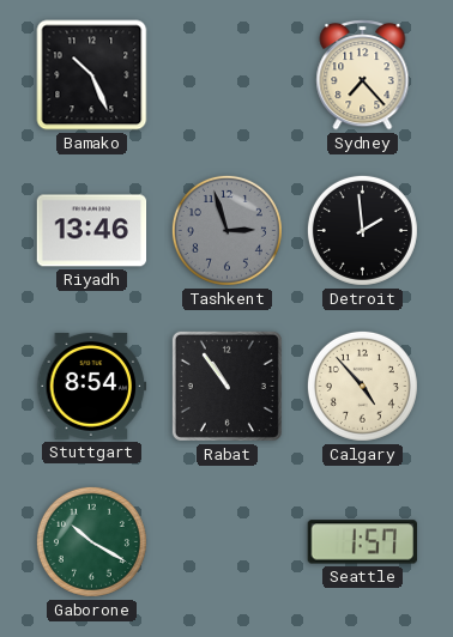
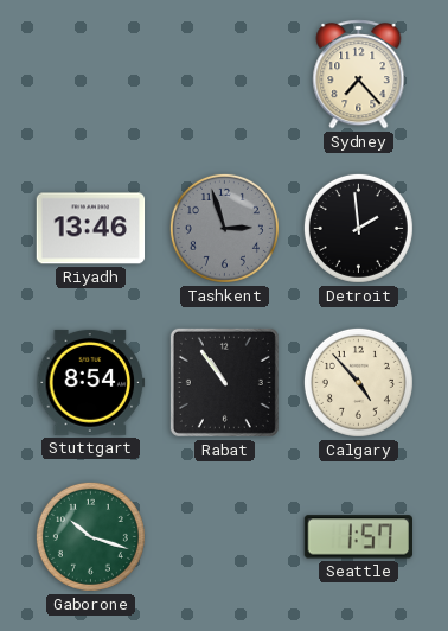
Bamako: 10:26 -> none (92, 75)
Gaborone: 10:20 -> 10:18 (90, 536)
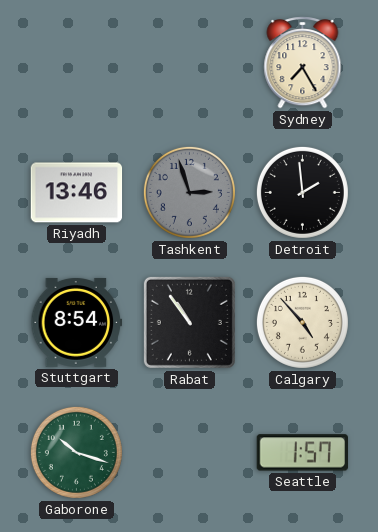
Sydney: 7:23 -> 7:25 (303, 63)
